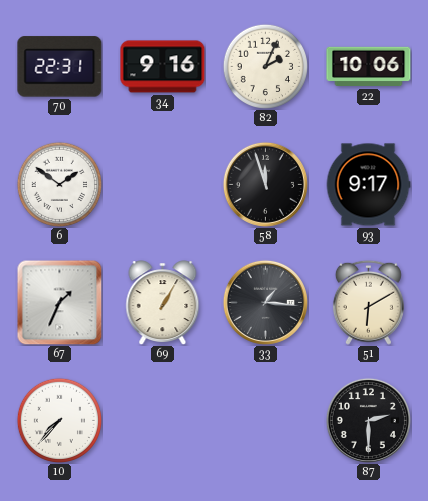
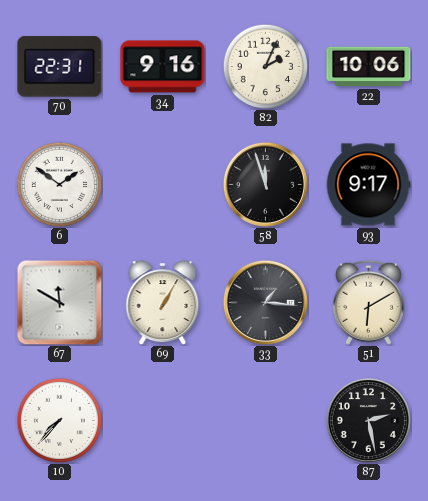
67: 1:34 -> 11:50 (59, 302)
87: 2:30 -> 2:28 (368, 420)
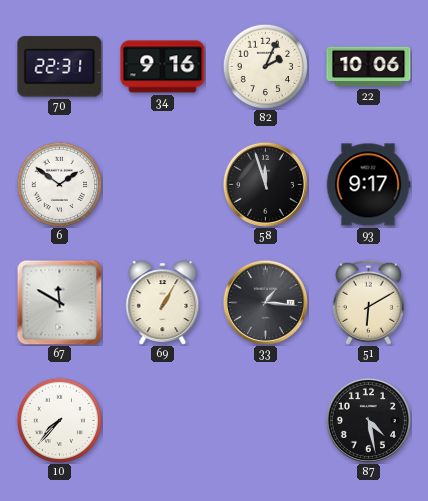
87: 2:28 -> 4:28 (368, 420)
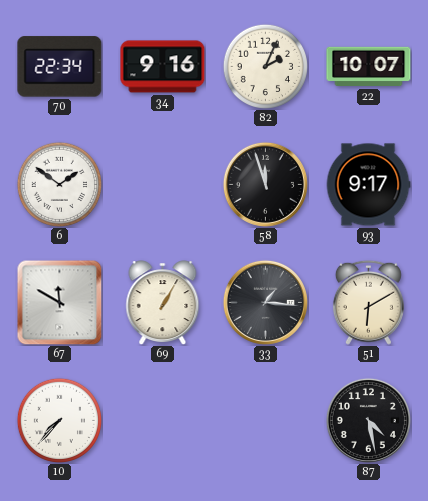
70: 22:31 -> 22:34 (60, 67)
22: 10:06 -> 10:07 (369, 67)
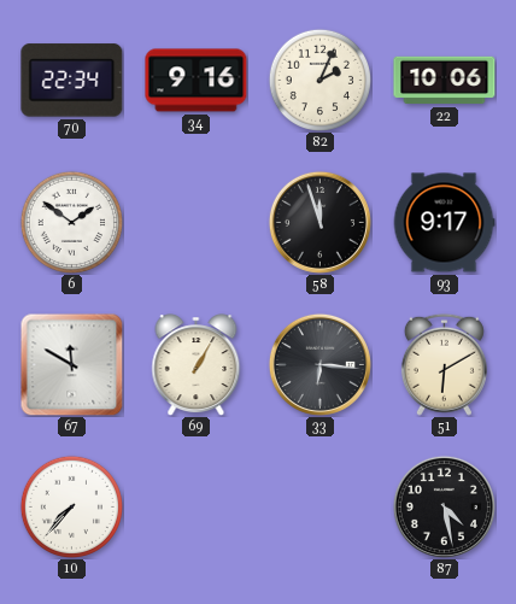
22: 10:07 -> 10:06 (445, 81)
33: 1:16 -> 6:16 (319, 364)
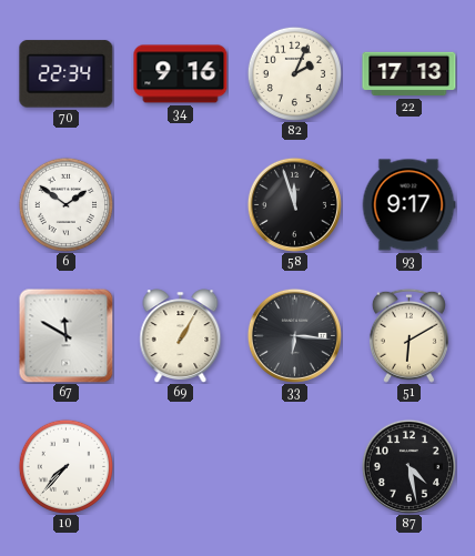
22: 10:06 -> 17:13 (410, 74)
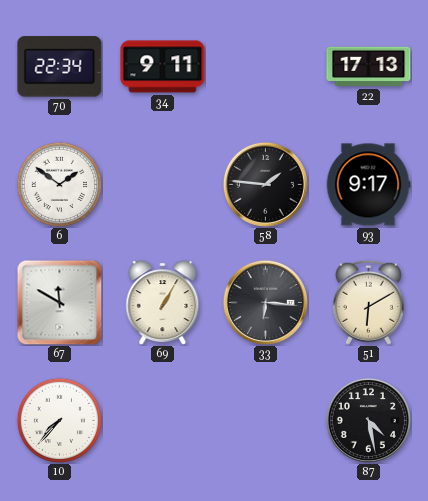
34: 9:16 -> 9:11 (163, 67)
82: 2:04 -> none (294, 73)
58: 11:57 -> 1:46 (265, 184)
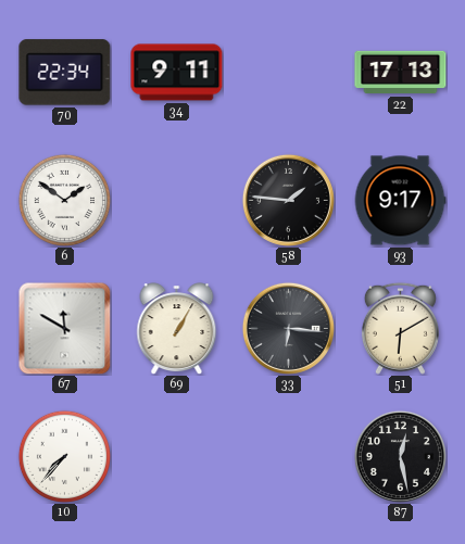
87: 4:28 -> 12:28 (400, 456)
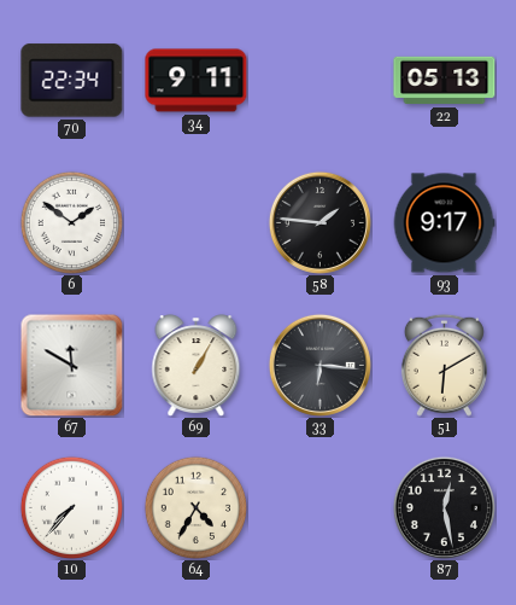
22: 17:13 -> 05:13 (445, 81)
64: none -> 4:35 (195, 507)
